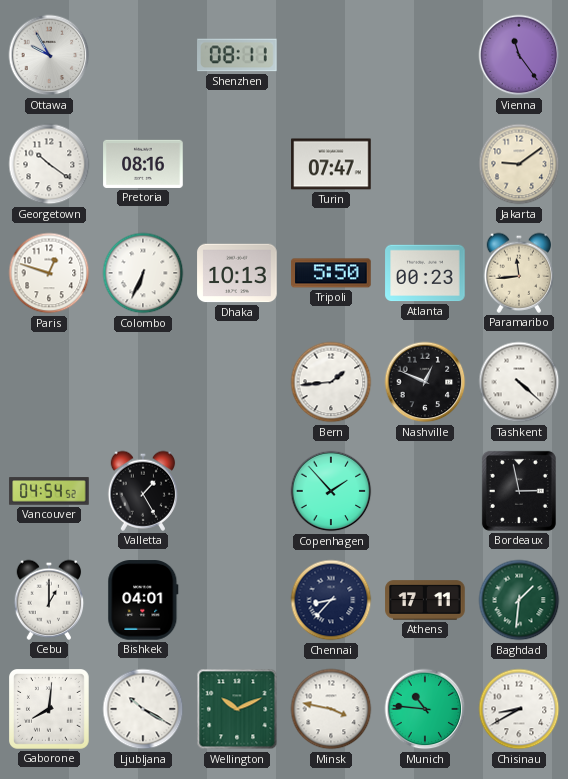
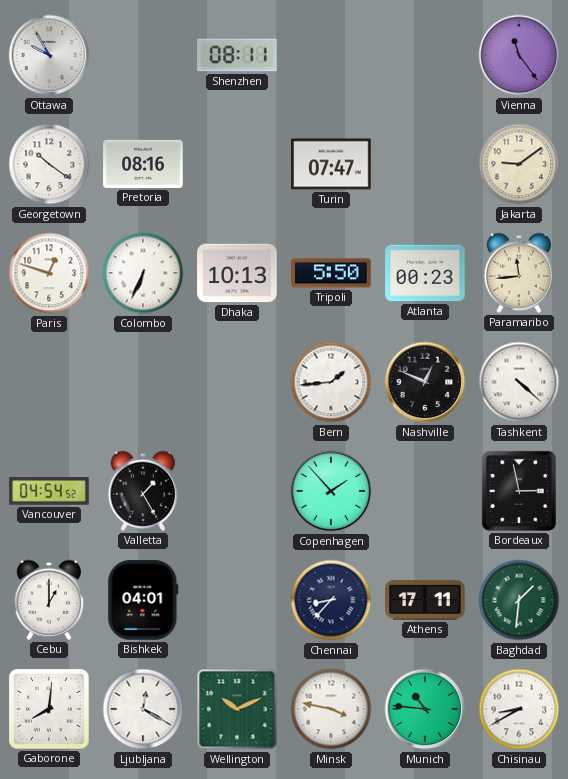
Ljubljana: 10:20 -> 12:20 (143, 709)
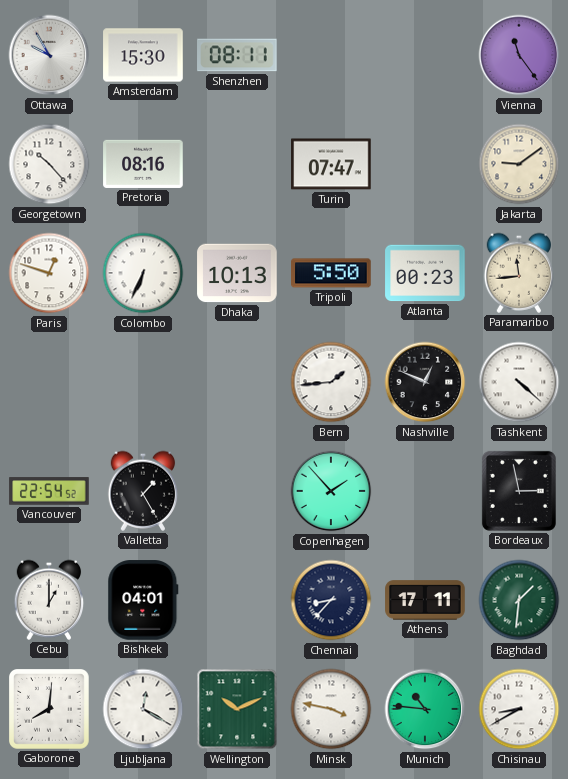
Amsterdam: none -> 15:30 (143, 55)
Georgetown: 10:21 -> 10:23 (49, 164)
Vancouver: 04:54 -> 22:54 (49, 491)
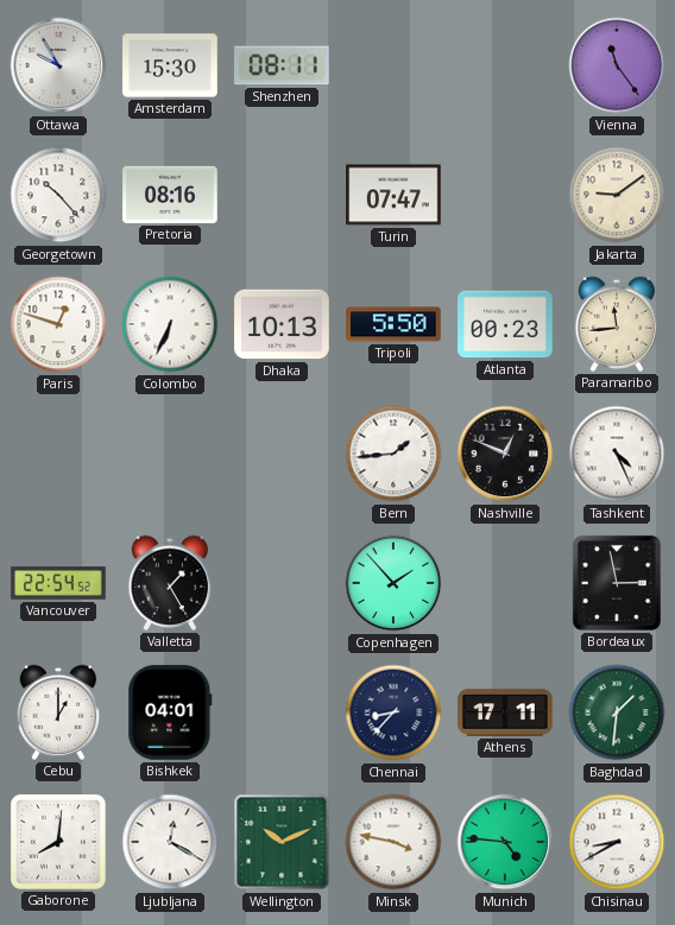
Tashkent: 4:22 -> 4:26 (617, 454)
Munich: 10:46 -> 4:46 (505, 842)
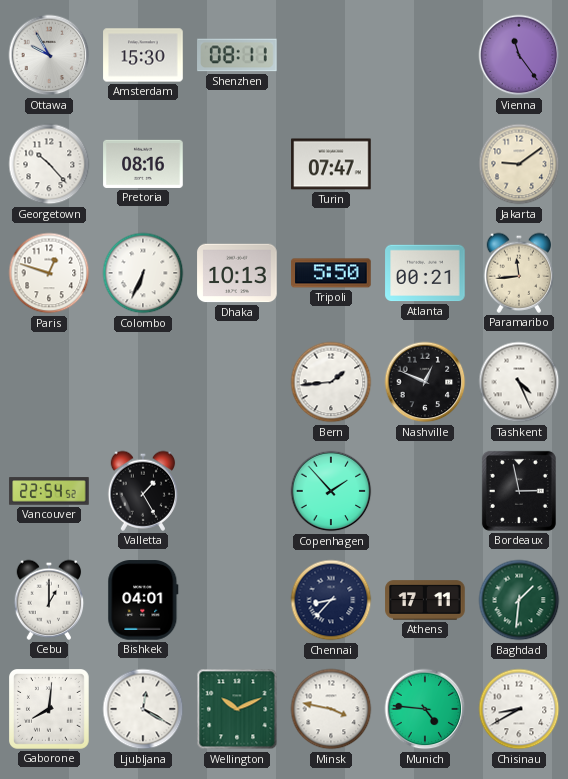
Atlanta: 00:23 -> 00:21 (425, 273)
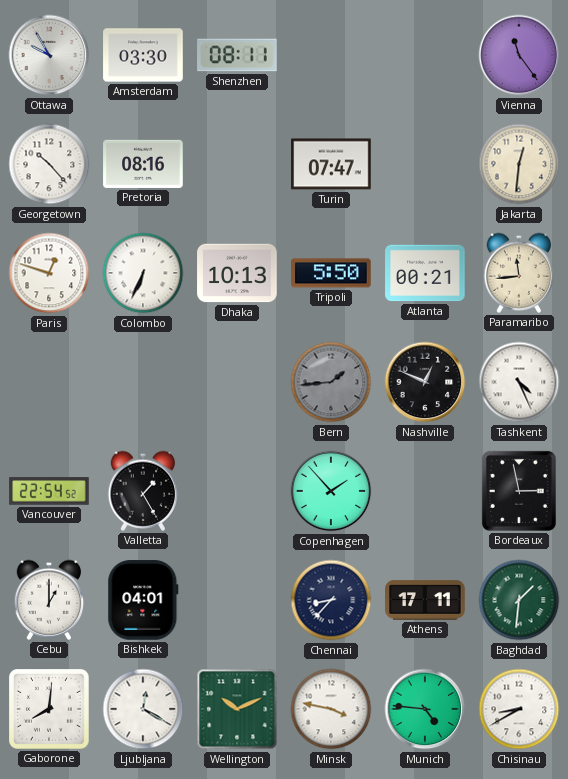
Amsterdam: 15:30 -> 03:30 (143, 55)
Jakarta: 9:09 -> 12:31 (519, 164)
Bern dial: white -> grey (331, 382)
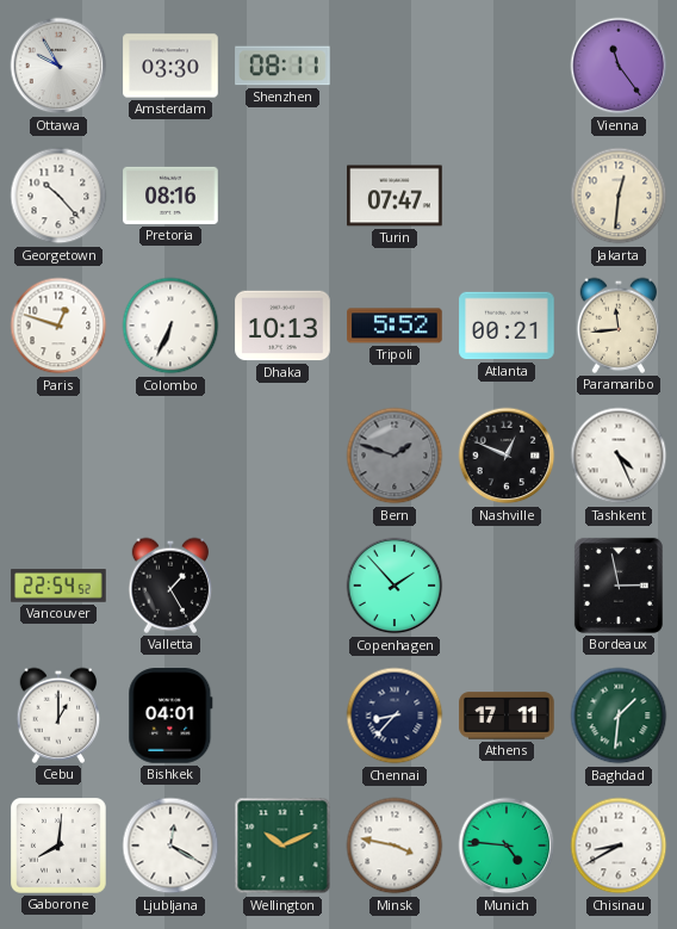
Tripoli: 5:50 -> 5:52 (395, 326)
Bern: 1:44 -> 1:48 (395, 456)
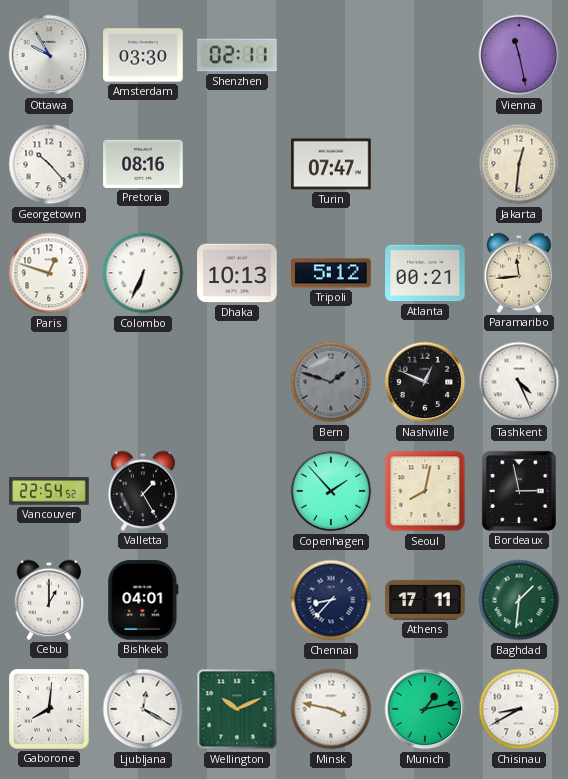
Shenzhen: 08:11 -> 02:11 (237, 55)
Vienna: 11:24 -> 11:28 (519, 55)
Tripoli: 5:52 -> 5:12 (331, 273)
Seoul: none -> 8:02 (425, 491)
Munich: 4:46 -> 1:13 (425, 709)
